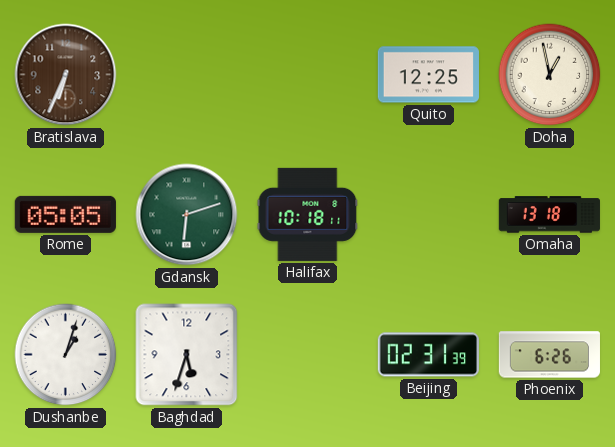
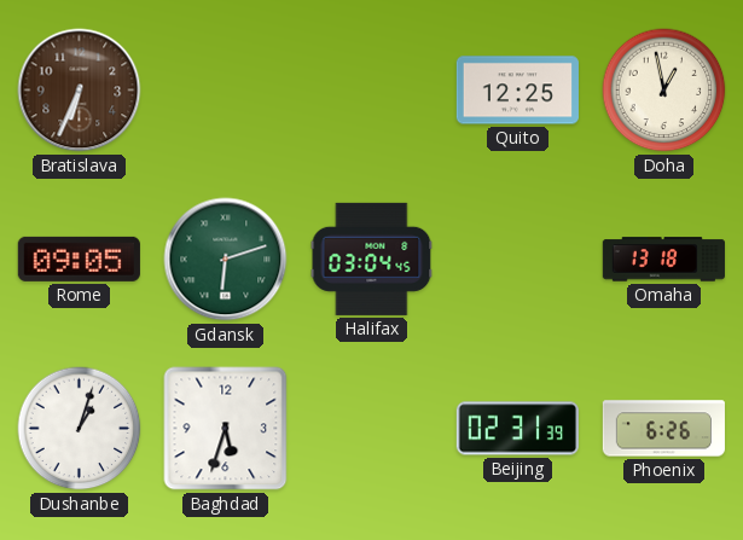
Rome: 05:05 -> 09:05 (79, 259)
Halifax: 10:18 -> 03:04 (372, 259)
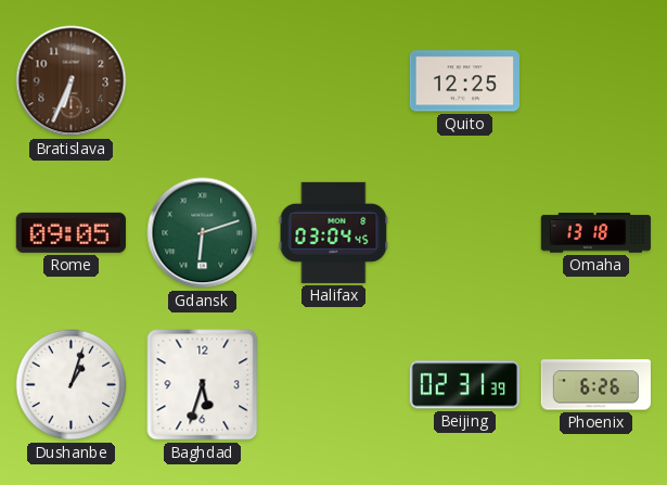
Doha: 12:58 -> none (664, 91)
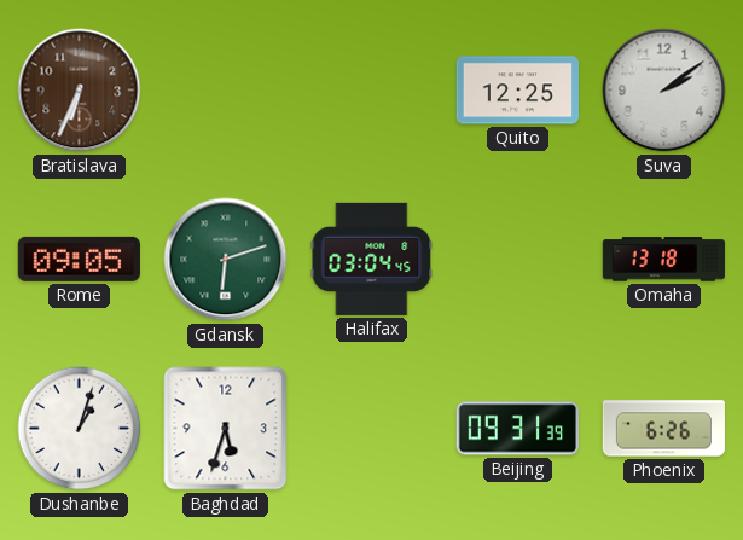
Suva: none -> 2:09 (664, 91)
Beijing: 02:31 -> 09:31 (517, 429)
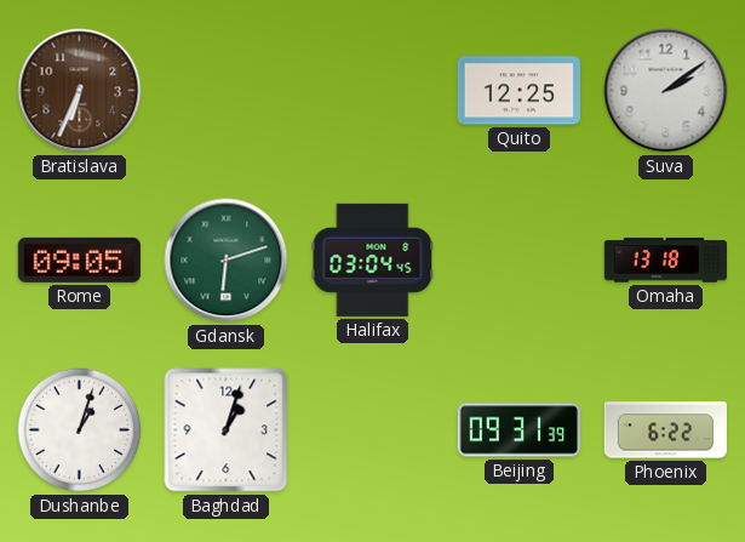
Baghdad: 5:33 -> 1:03 (227, 430)
Phoenix: 6:26 -> 6:22 (665, 430)
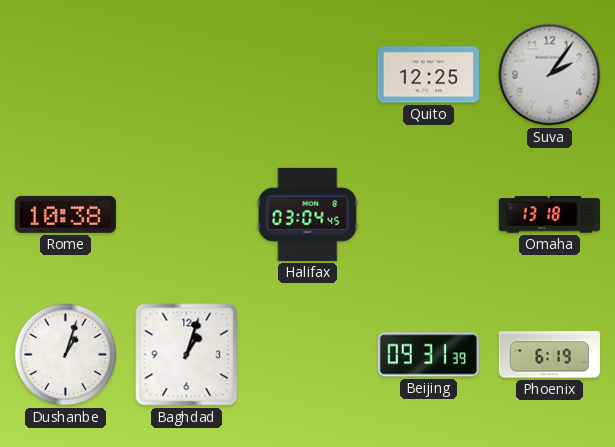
Bratislava: 6:34 -> none (80, 91)
Suva: 2:09 -> 2:06 (550, 75)
Rome: 09:05 -> 10:38 (65, 214)
Gdansk: 6:12 -> none (227, 261)
Phoenix: 6:22 -> 6:19 (549, 355)
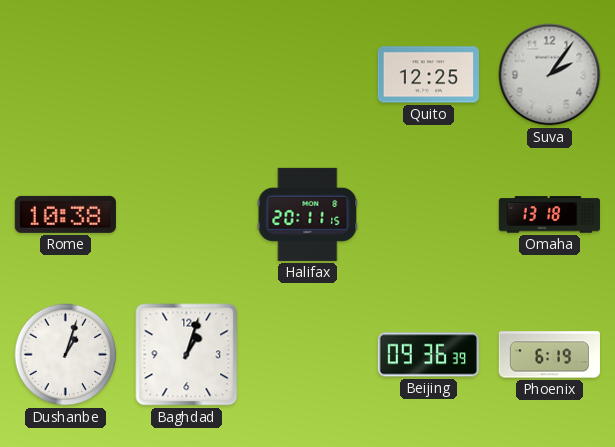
Halifax: 03:04 -> 20:11 (308, 214)
Beijing: 09:31 -> 09:36 (428, 355)
